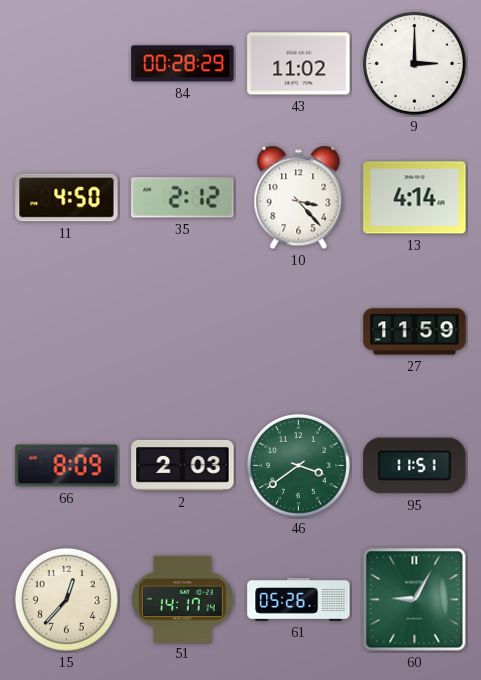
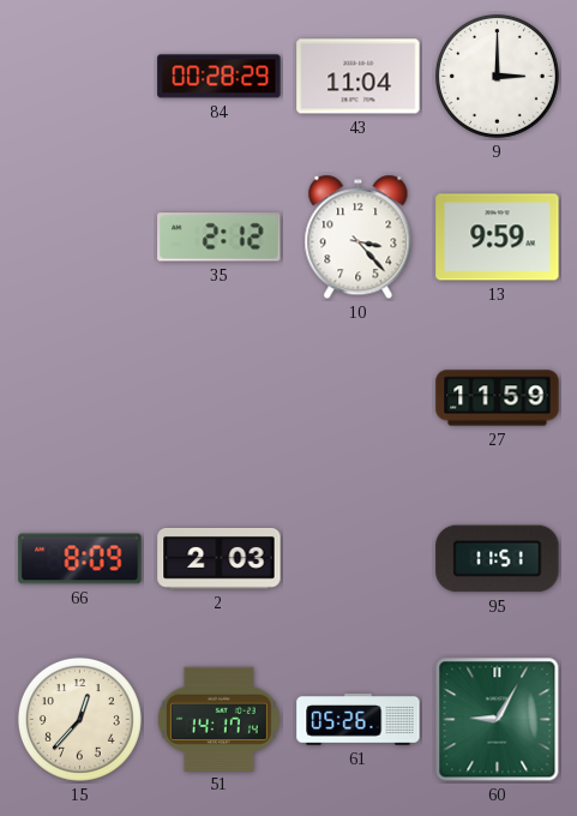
43: 11:02 -> 11:04 (359, 77)
11: 4:50 -> none (67, 198)
13: 4:14 -> 9:59 (498, 238)
46: 3:39 -> none (298, 465)
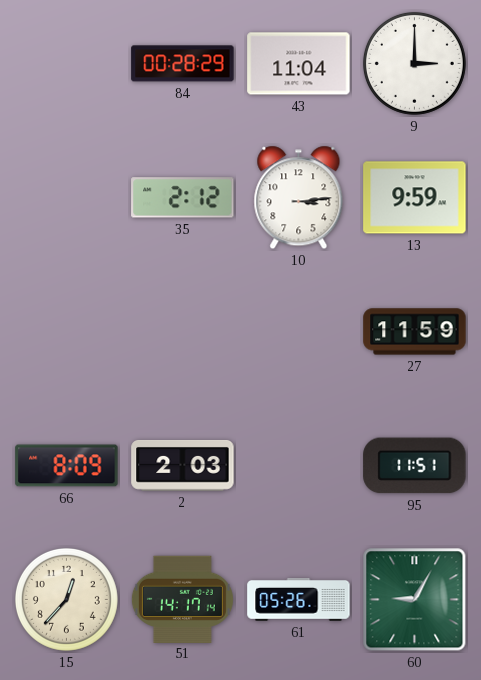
10: 3:23 -> 3:14 (299, 198)
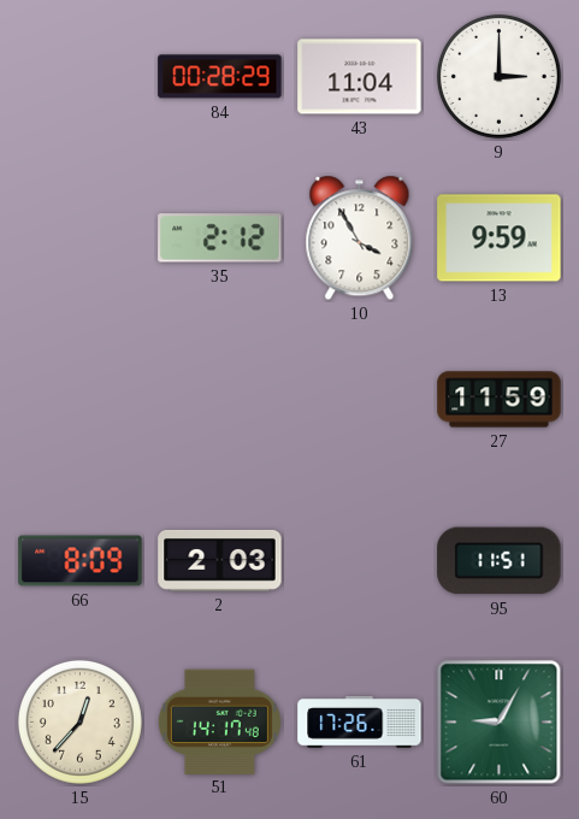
10: 3:14 -> 3:55 (360, 238)
51: 14:17:14 -> 14:17:48 (219, 721)
61: 05:26 -> 17:26 (360, 723)
